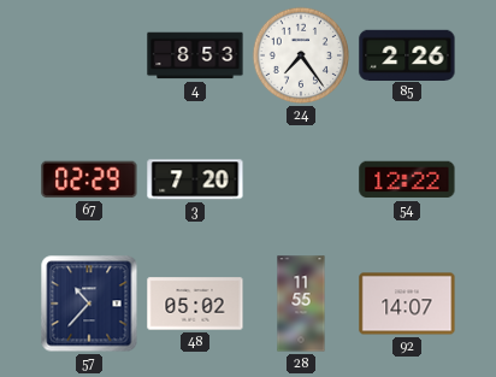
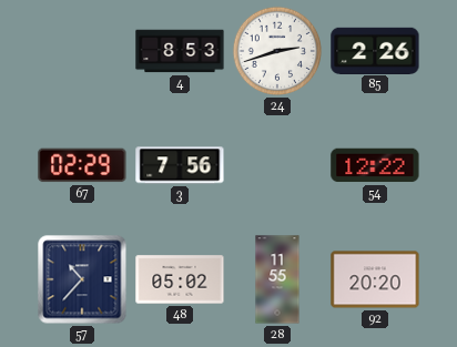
24: 7:24 -> 2:42 (277, 51)
3: 7:20 -> 7:56 (180, 165)
92: 14:07 -> 20:20 (375, 279)
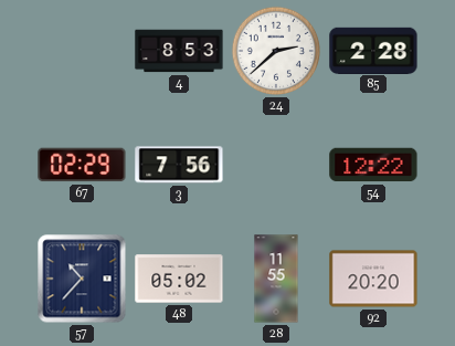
24: 2:42 -> 2:38 (276, 51)
85: 2:26 -> 2:28 (373, 50)
